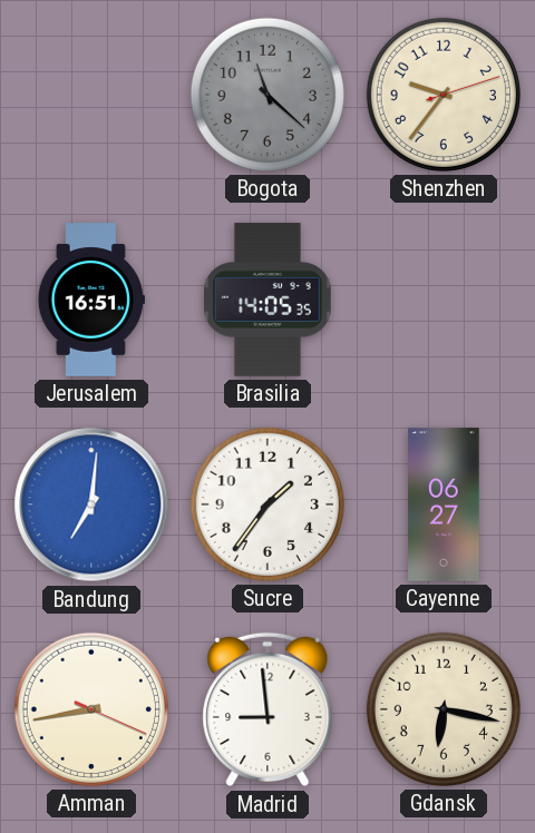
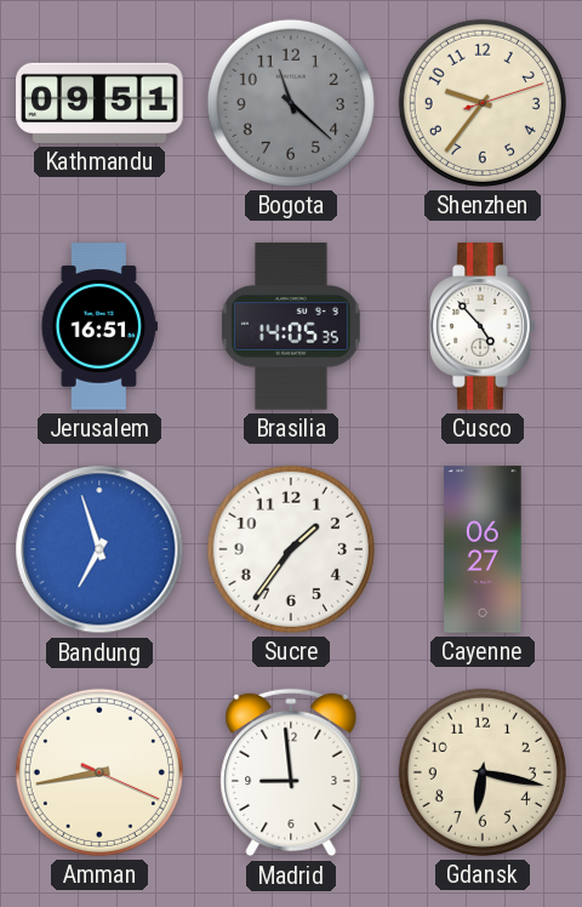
Kathmandu: none -> 09:51 (99, 103)
Cusco: none -> 4:53 (483, 326)
Bandung: 7:01 -> 6:57 (99, 549)
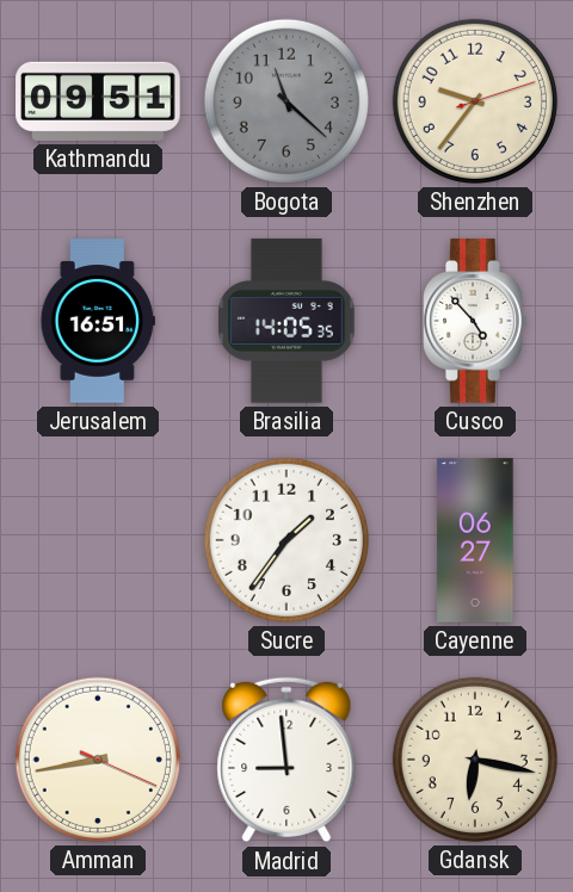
Bandung: 6:57 -> none (99, 549)
